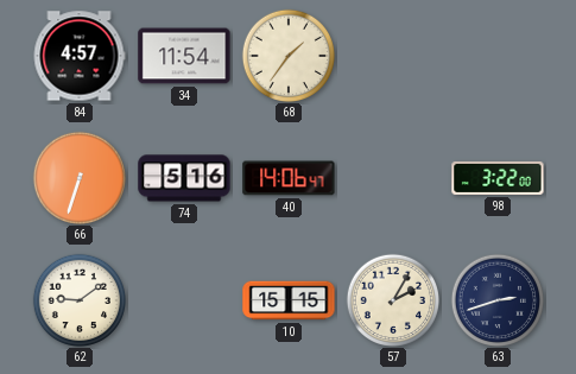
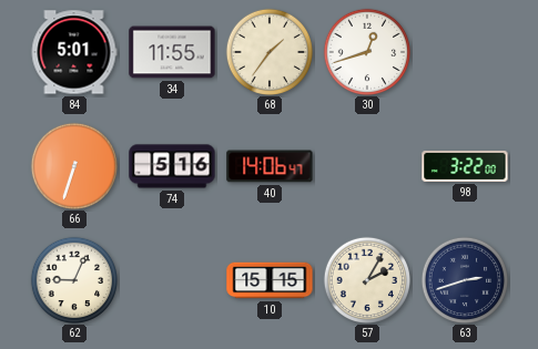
84: 4:57 -> 5:01 (74, 52)
34: 11:54 -> 11:55 (172, 52)
30: none -> 12:42 (366, 51)
62: 9:09 -> 9:04 (73, 279)
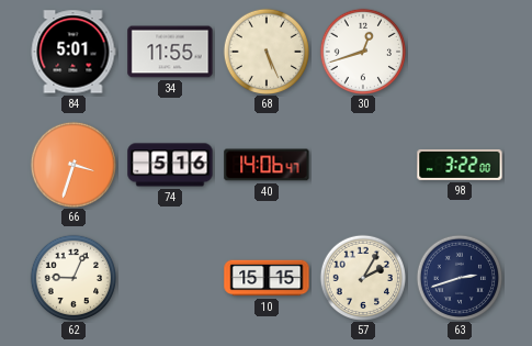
68: 1:36 -> 5:26 (265, 51)
66: 6:33 -> 3:33 (72, 164)
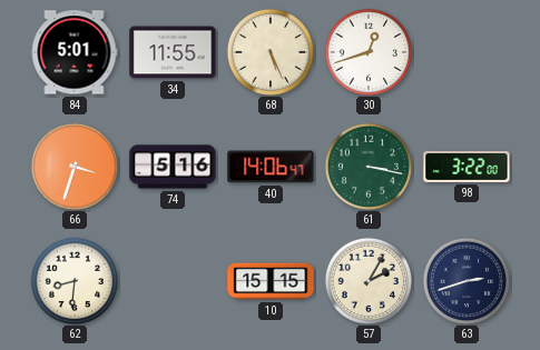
61: none -> 3:17 (367, 166)
62: 9:04 -> 8:31 (73, 280)
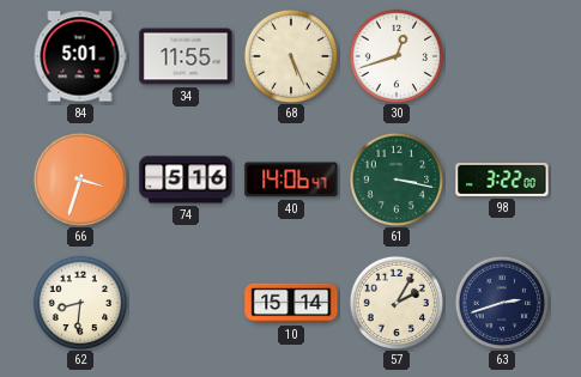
10: 15:15 -> 15:14 (291, 303)
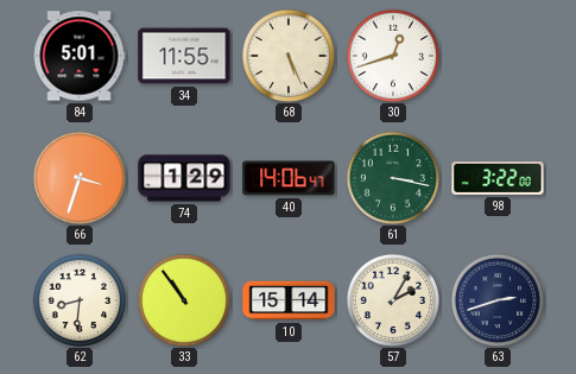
74: 5:16 -> 1:29 (184, 178)
33: none -> 10:54 (183, 299)
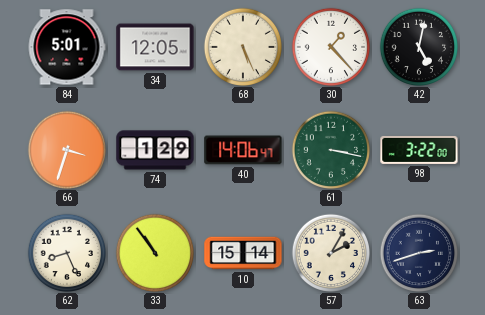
34: 11:55 -> 12:05 (155, 47)
30: 12:42 -> 1:23 (330, 46)
42: none -> 5:02 (418, 46)
62: 8:31 -> 8:26 (66, 252)
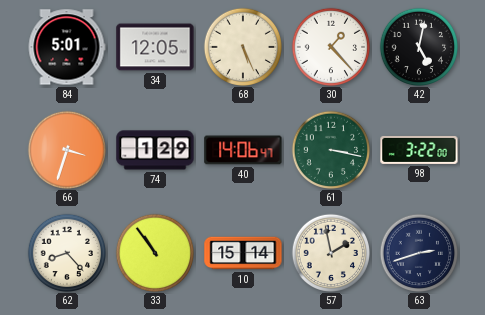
62: 8:26 -> 8:23 (66, 252)
57: 2:05 -> 1:58 (330, 252)
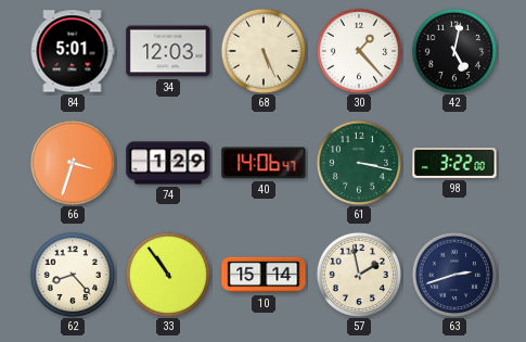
34: 12:05 -> 12:03 (168, 51)
